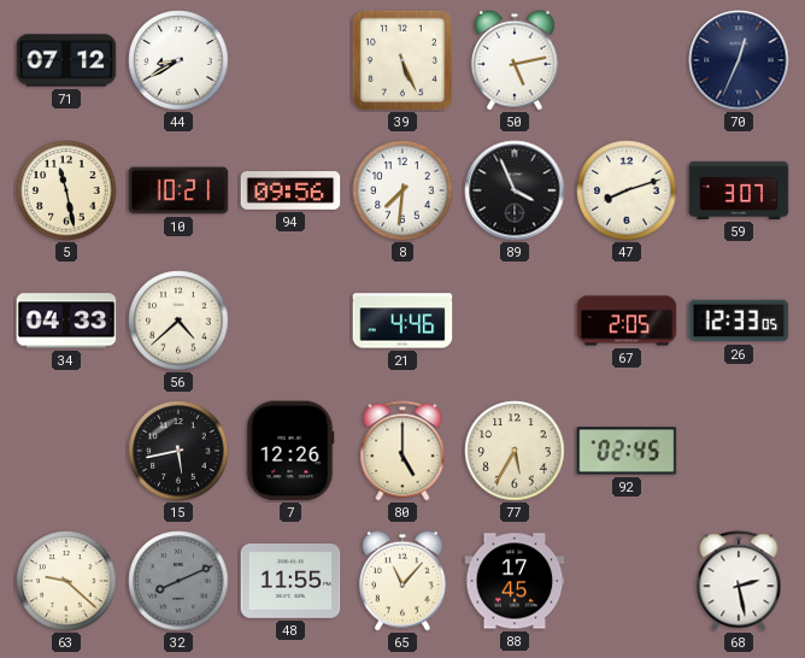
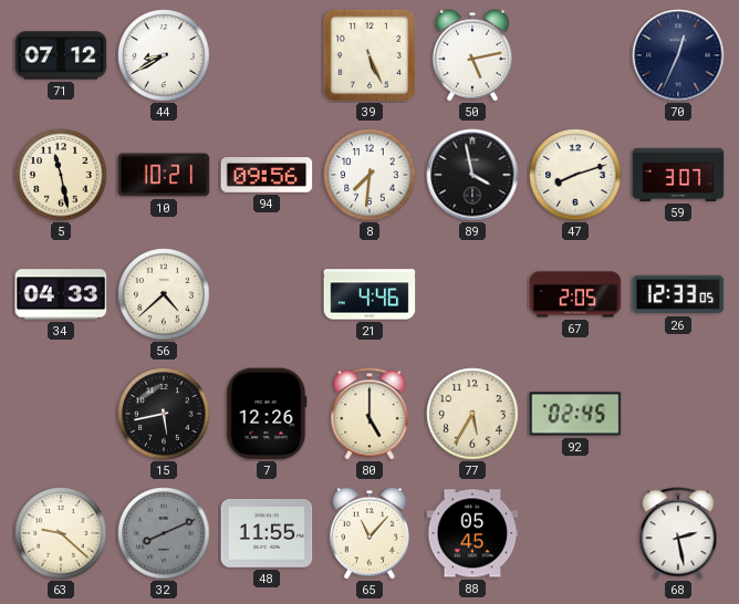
89: 3:56 -> 3:58 (472, 175)
88: 17:45 -> 05:45 (472, 533)
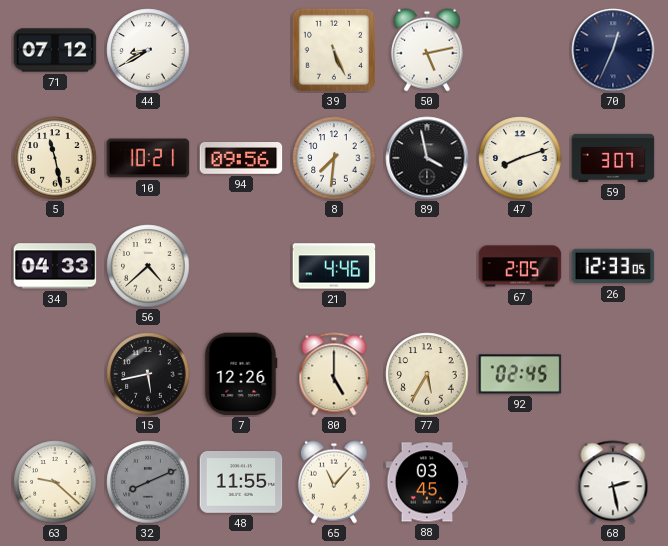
88: 05:45 -> 03:45 (427, 482)
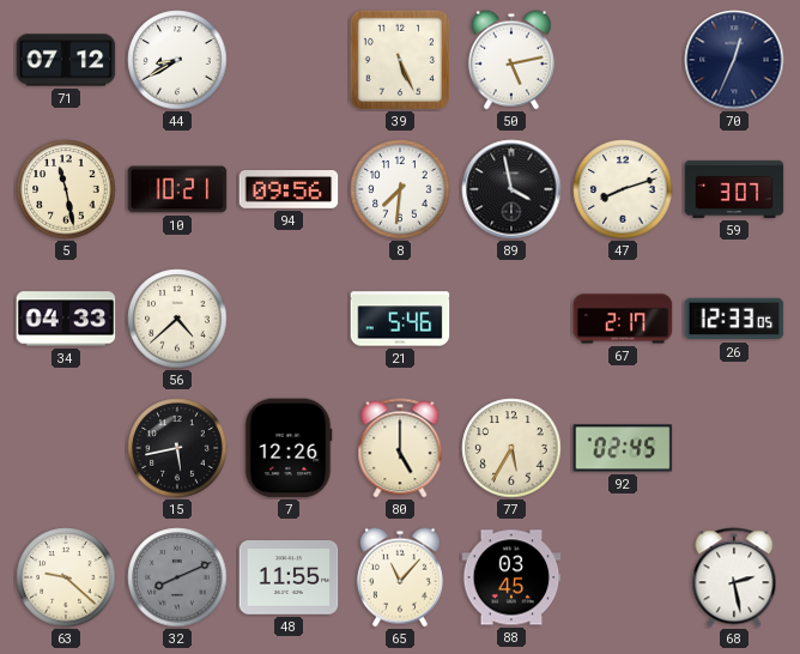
21: 4:46 -> 5:46 (400, 319)
67: 2:05 -> 2:17 (623, 319)
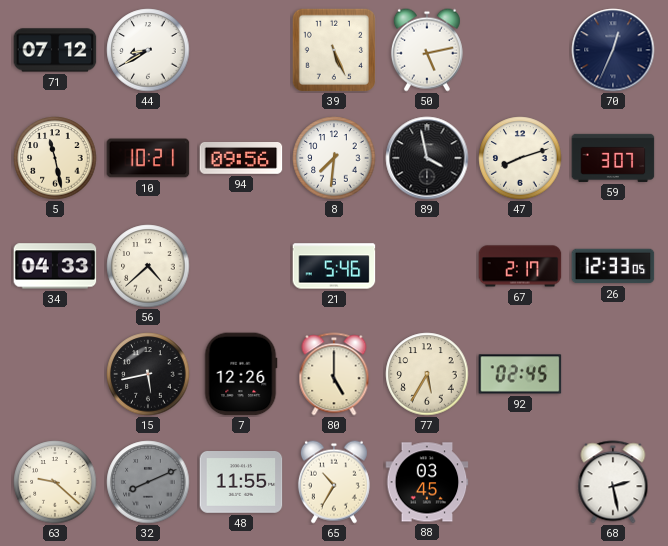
65: 11:07 -> 10:35 (334, 482)
